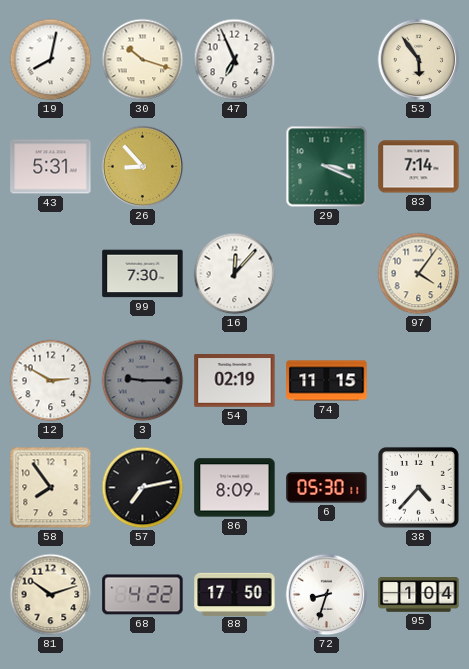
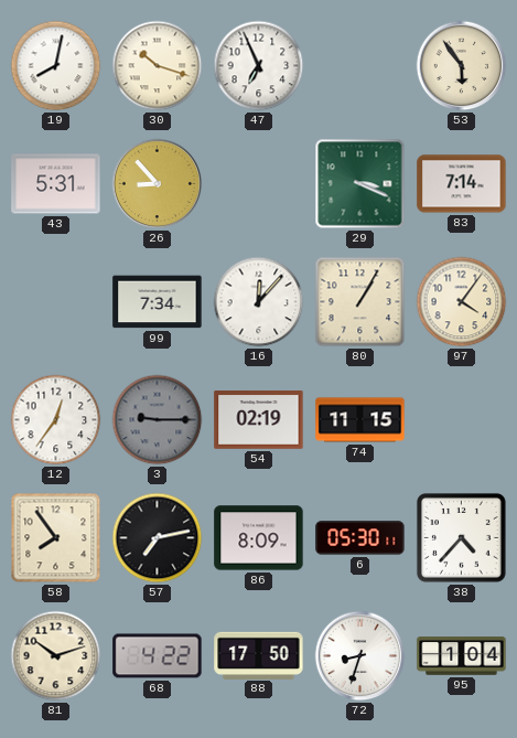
99: 7:30 -> 7:34 (158, 302)
80: none -> 1:05 (360, 302)
12: 2:50 -> 12:36 (56, 420)
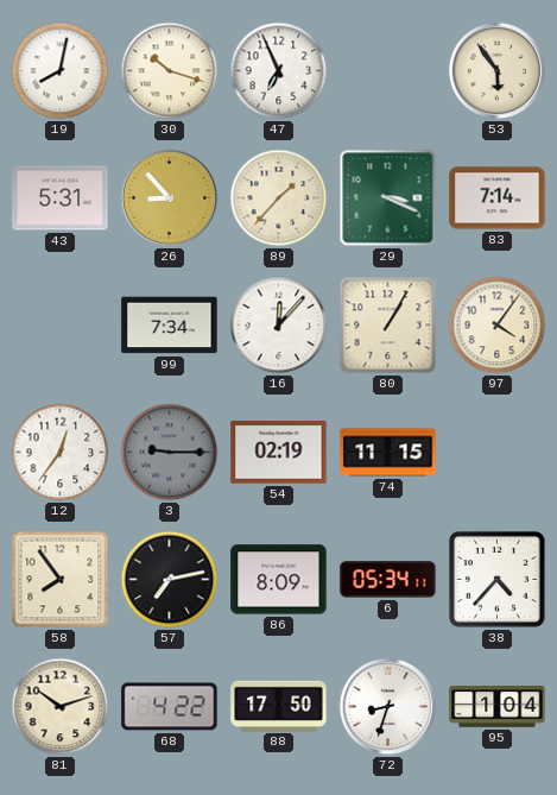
89: none -> 1:37 (279, 198)
6: 05:30 -> 05:34 (388, 580)
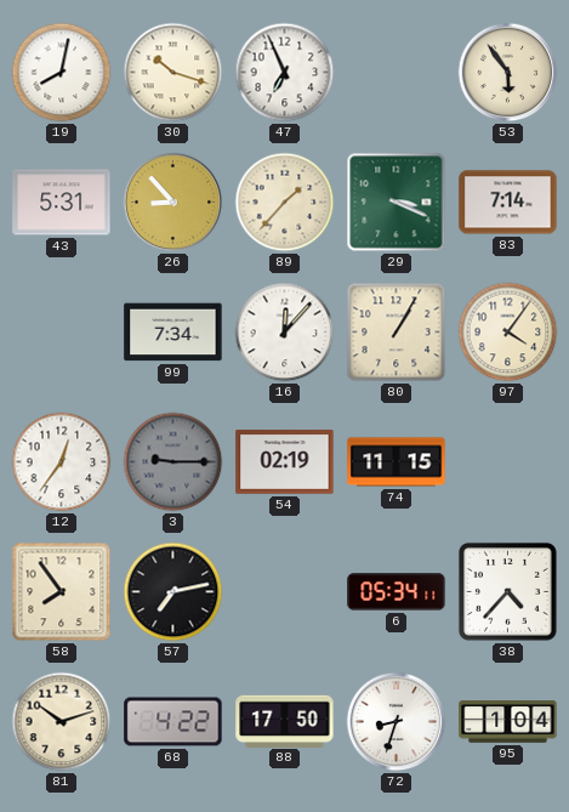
86: 8:09 -> none (279, 580)
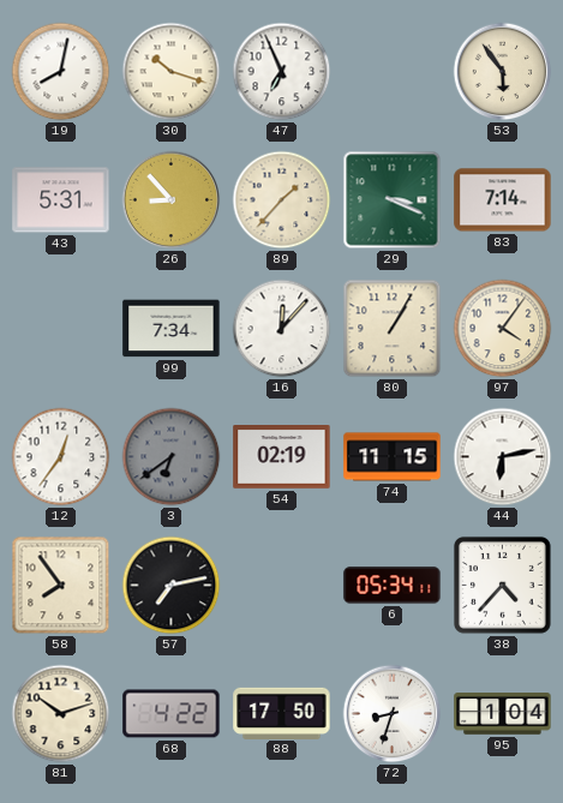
3: 9:15 -> 6:39 (172, 457)
44: none -> 6:13 (503, 457)
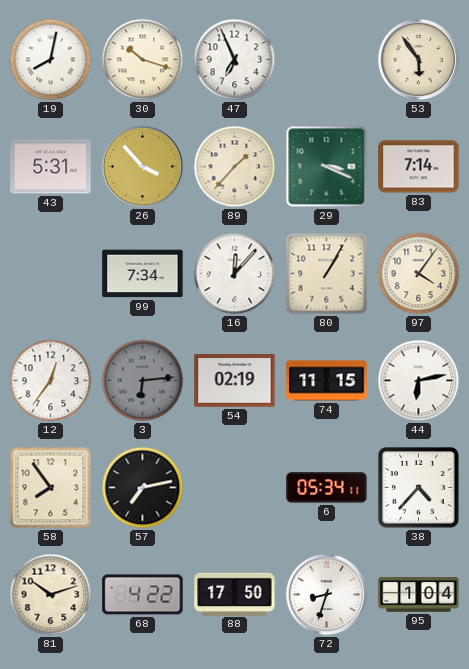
26: 8:53 -> 3:53 (143, 167)
3: 6:39 -> 6:14 (143, 381)
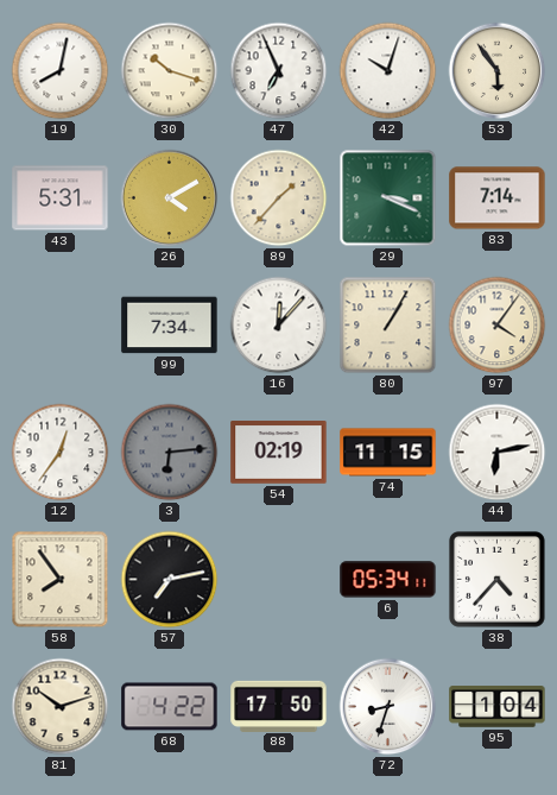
42: none -> 10:03 (388, 71)
26: 3:53 -> 4:10 (170, 198)
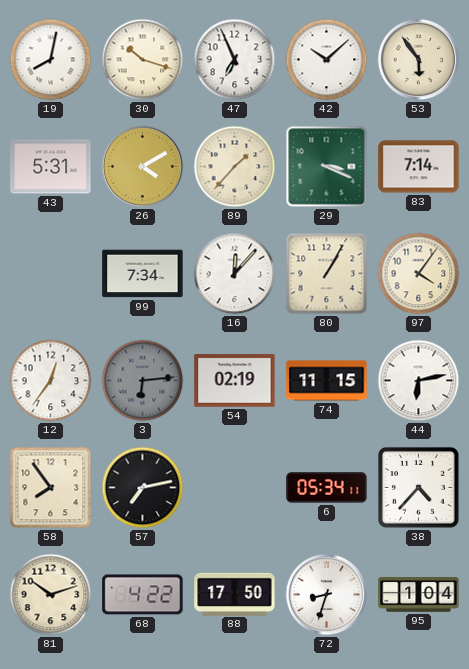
42: 10:03 -> 10:08 (327, 60)
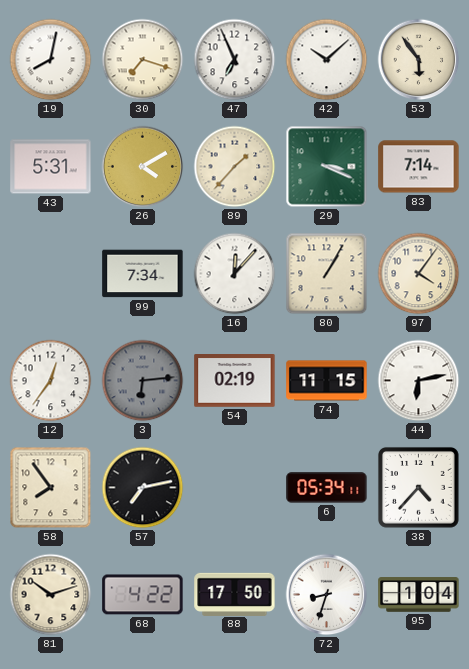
30: 10:18 -> 7:18 (143, 60)
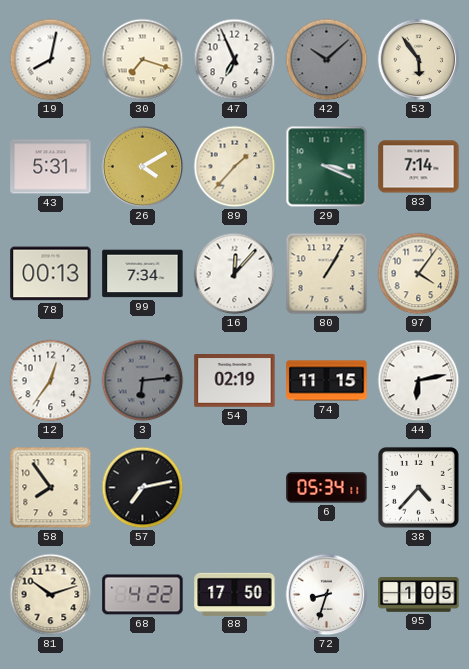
42 dial: white -> grey (327, 60)
78: none -> 00:13 (51, 274)
95: 1:04 -> 1:05 (419, 595)
